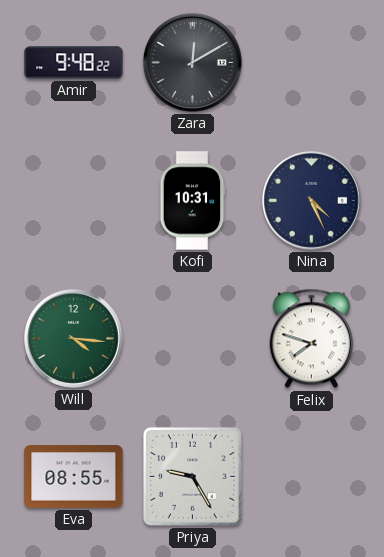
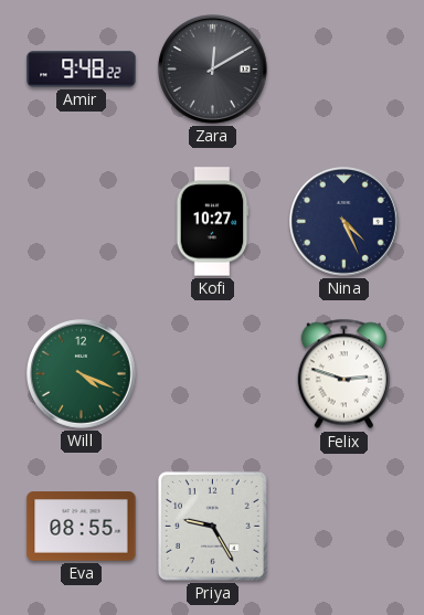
Kofi: 10:31 -> 10:27 (212, 222)
Will: 4:16 -> 4:19 (82, 374)
Felix: 7:48 -> 2:48 (343, 374)
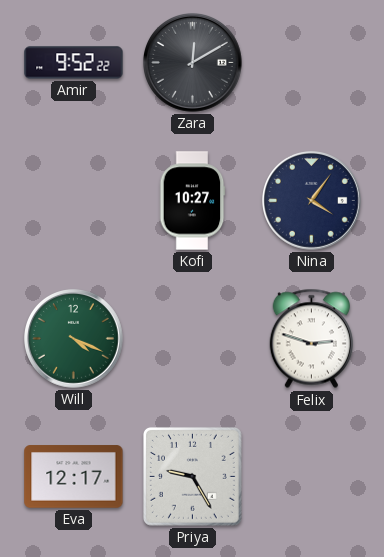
Amir: 9:48 -> 9:52 (74, 63)
Nina: 4:26 -> 4:06 (312, 201)
Eva: 08:55 -> 12:17 (74, 477)
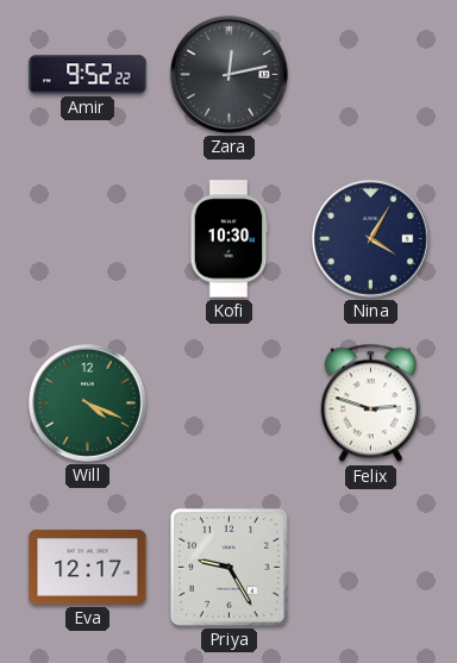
Zara: 12:10 -> 12:13 (230, 75)
Kofi: 10:27 -> 10:30 (228, 239)
Nina: 4:06 -> 4:05 (371, 239)
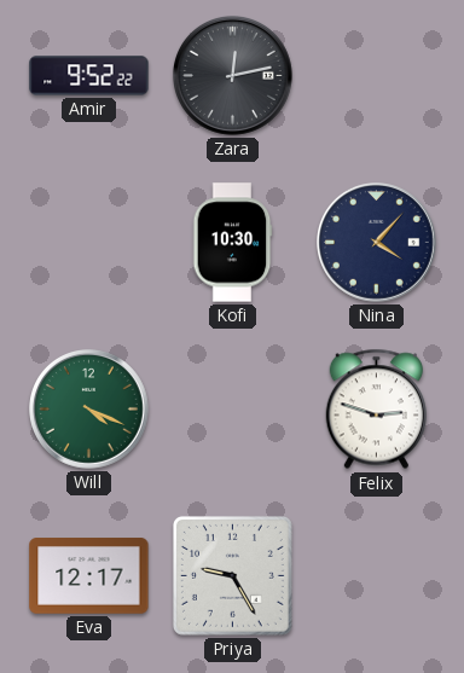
Nina: 4:05 -> 4:07 (377, 243)
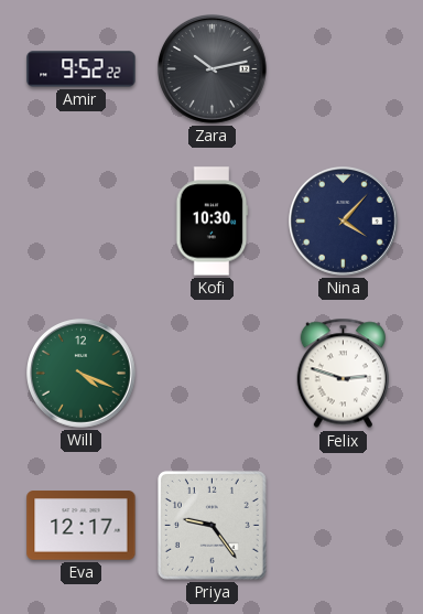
Zara: 12:13 -> 10:13 (213, 69)
Priya: 9:25 -> 9:24 (211, 525)
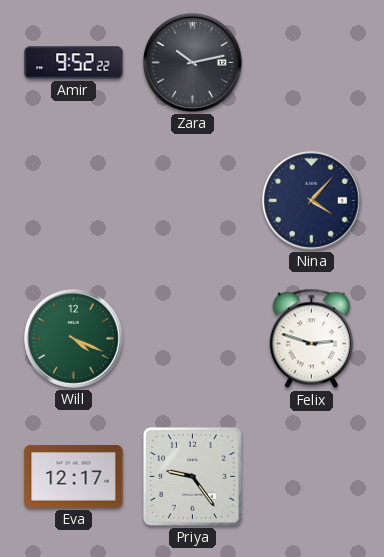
Kofi: 10:30 -> none (211, 222)
